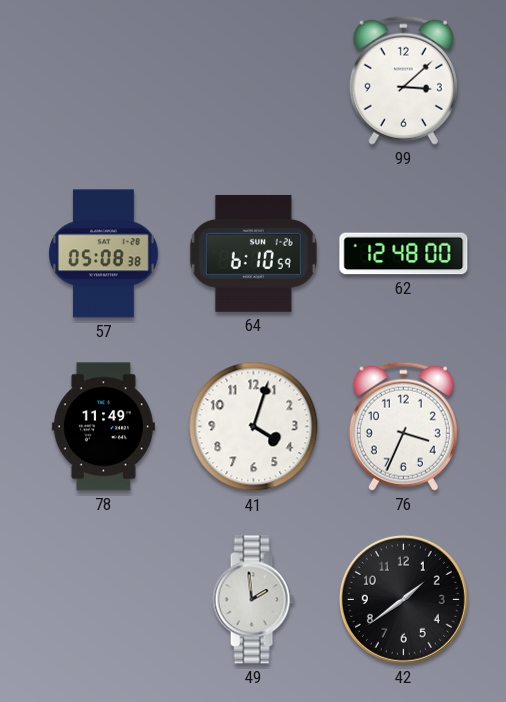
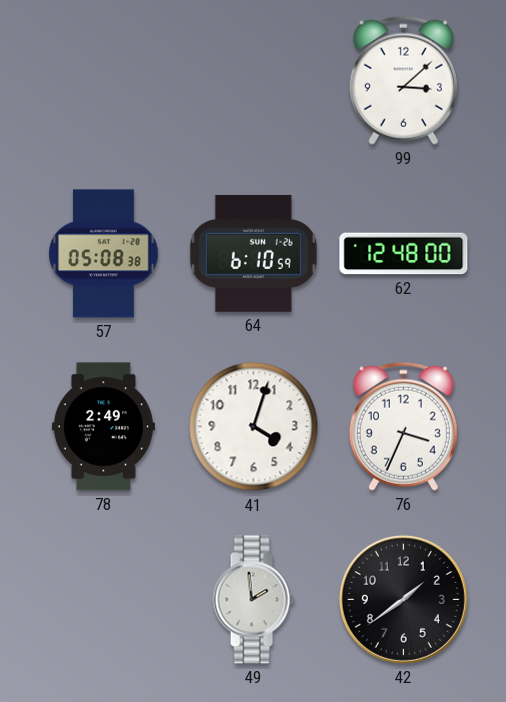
78: 11:49 -> 2:49 (103, 427)
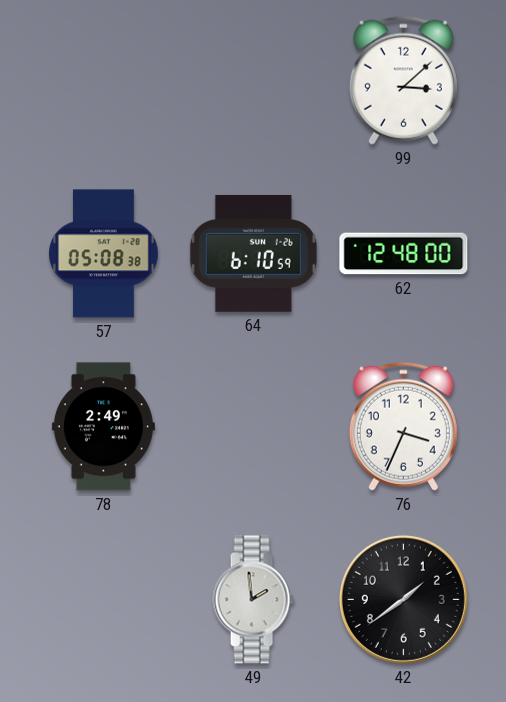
41: 4:03 -> none (254, 427)
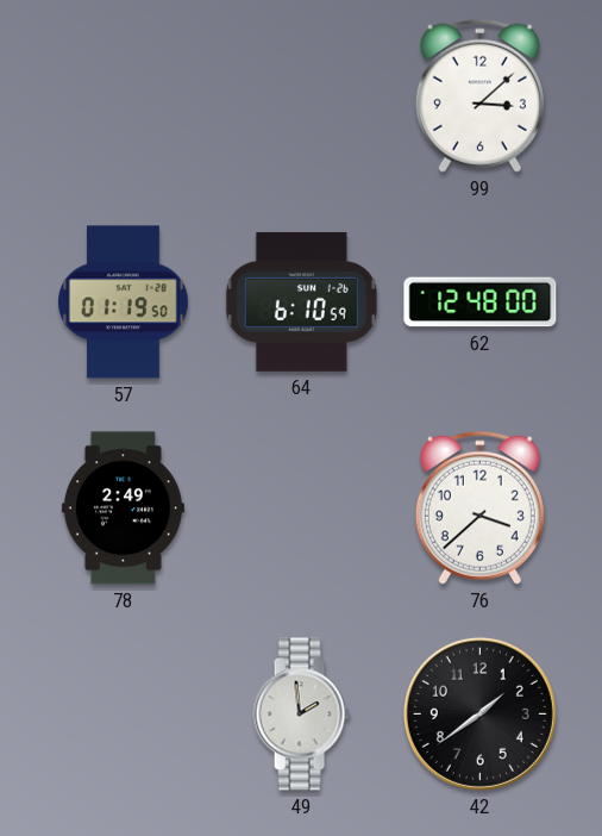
57: 05:08 -> 01:19 (124, 302)
76: 3:34 -> 3:38 (479, 507)
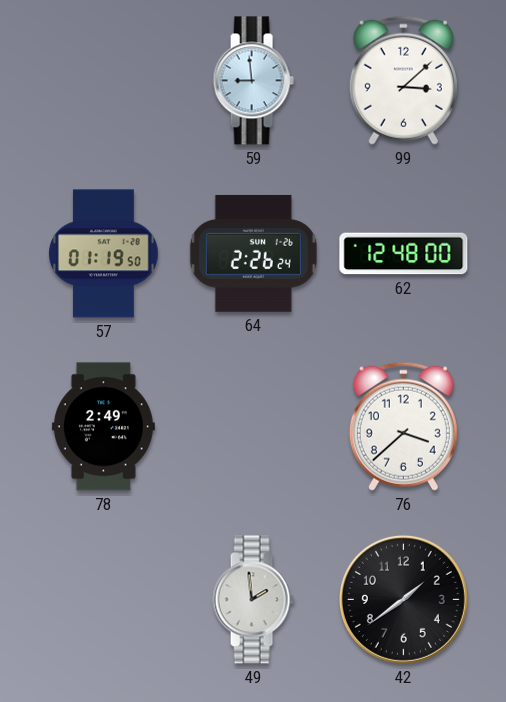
59: none -> 8:59 (253, 81)
64: 6:10 -> 2:26 (253, 253)
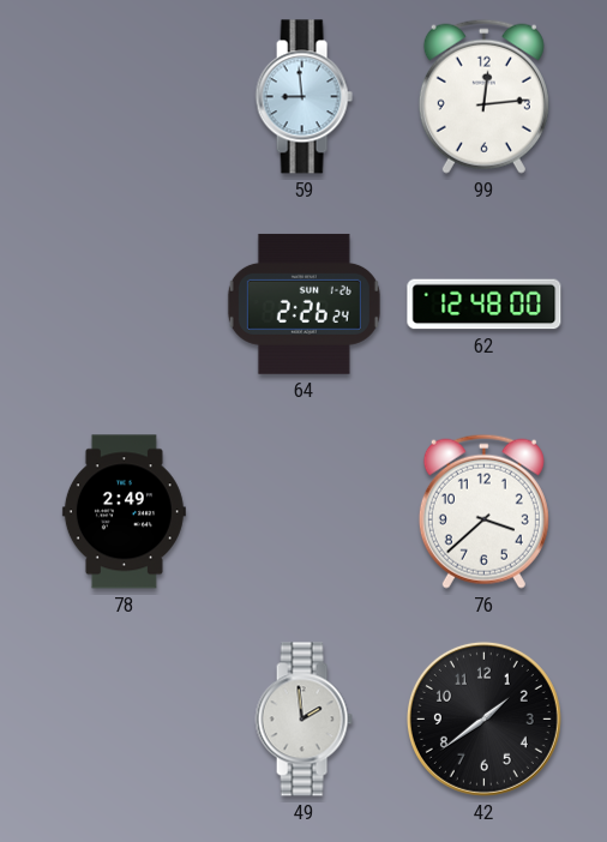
99: 3:08 -> 12:14 (483, 96)
57: 01:19 -> none (104, 254)
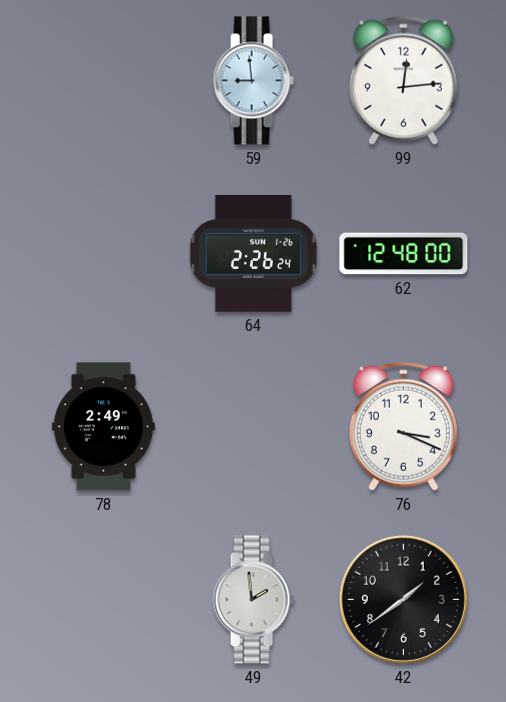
76: 3:38 -> 3:19 (403, 426)
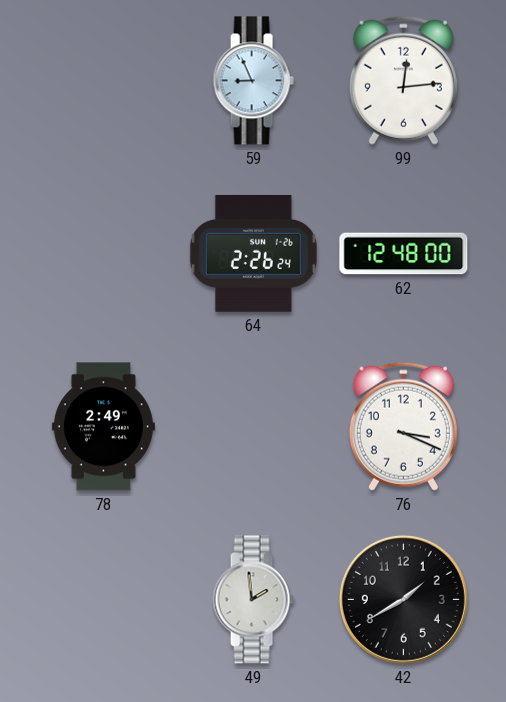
59: 8:59 -> 8:56 (253, 81)
42: 1:39 -> 1:40 (403, 599)
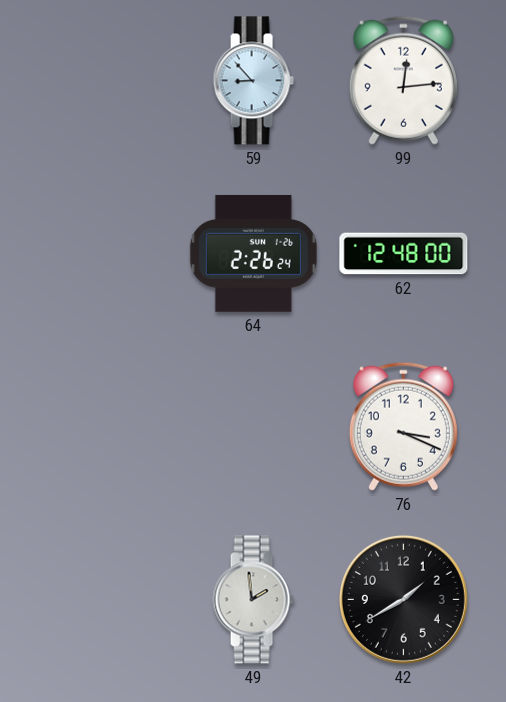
59: 8:56 -> 8:53 (253, 81)
78: 2:49 -> none (103, 427)
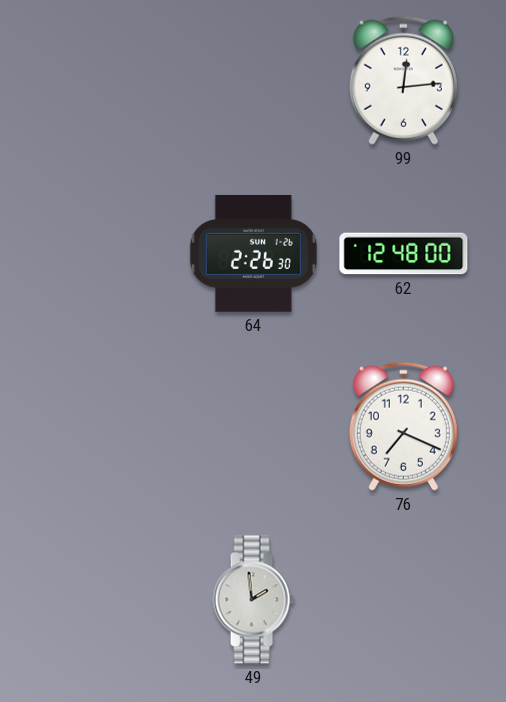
59: 8:53 -> none (253, 81)
64: 2:26:24 -> 2:26:30 (253, 253)
76: 3:19 -> 7:19 (403, 426)
42: 1:40 -> none (403, 599)
